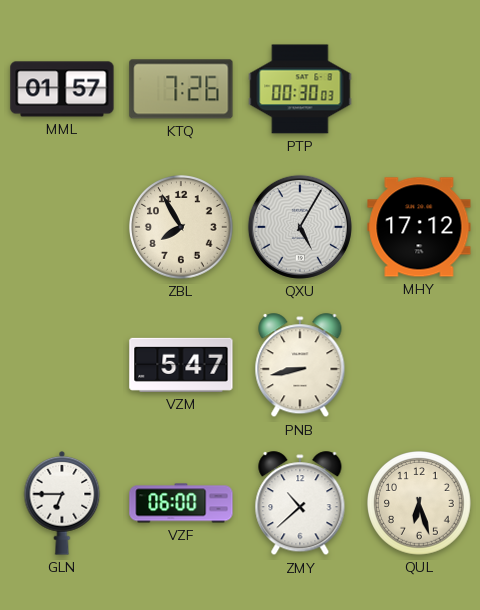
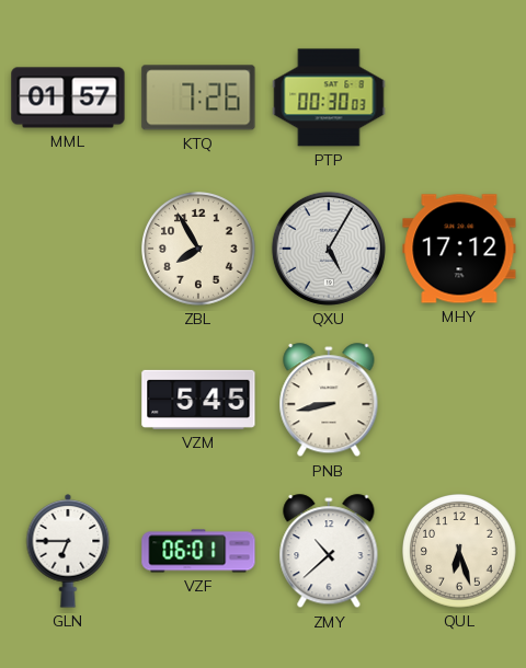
VZM: 5:47 -> 5:45 (198, 400)
VZF: 06:00 -> 06:01 (198, 551)
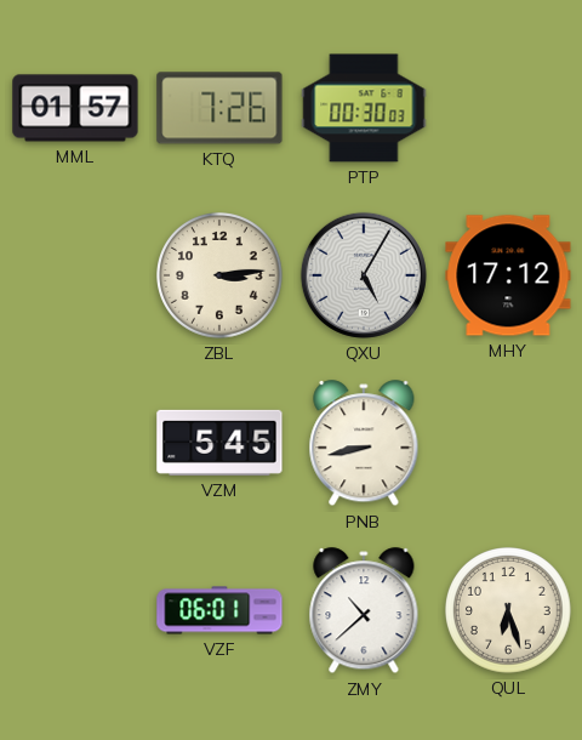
ZBL: 7:55 -> 3:14 (221, 277)
GLN: 6:45 -> none (68, 552)
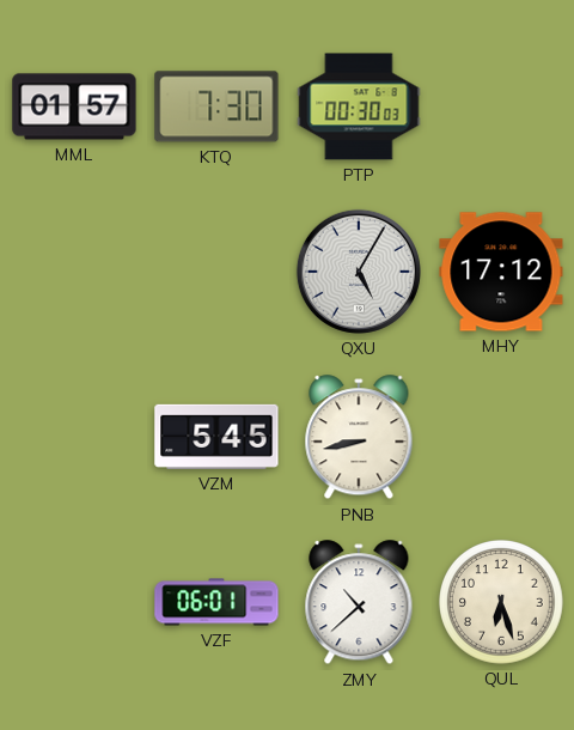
KTQ: 7:26 -> 7:30 (216, 107)
ZBL: 3:14 -> none (221, 277)
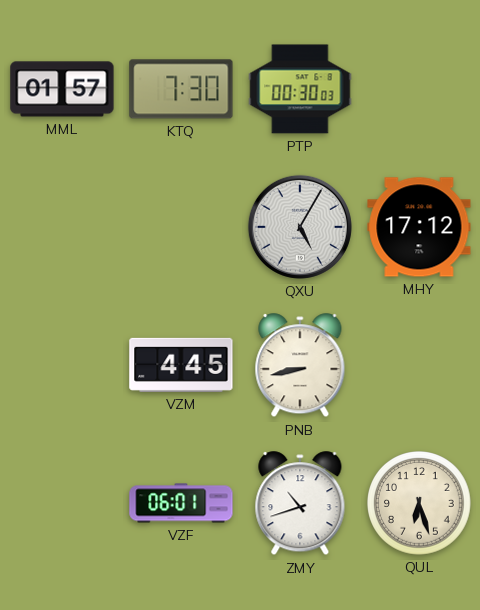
VZM: 5:45 -> 4:45 (181, 365)
ZMY: 10:38 -> 10:42 (300, 504)
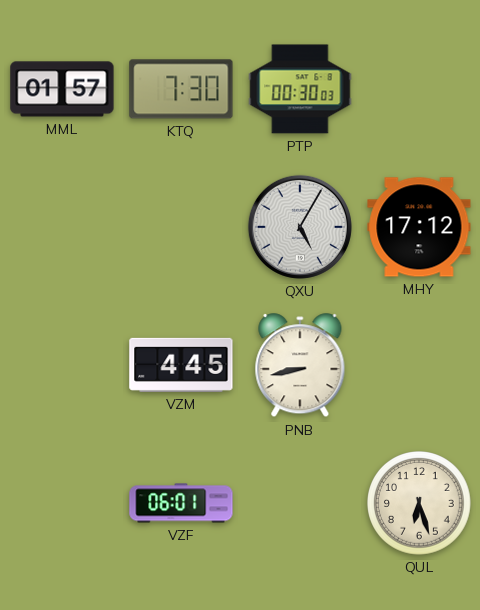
ZMY: 10:42 -> none (300, 504)
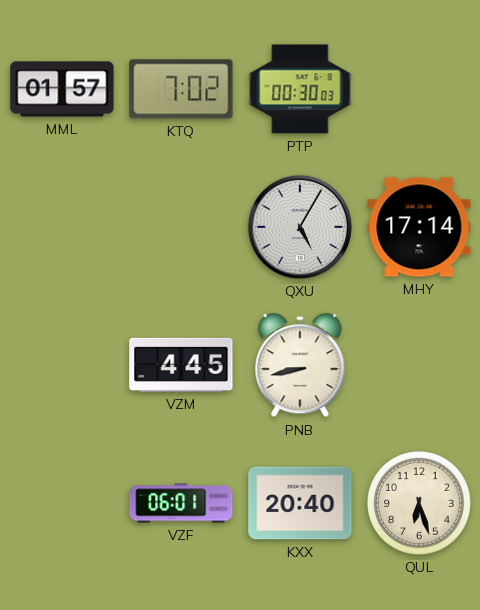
KTQ: 7:30 -> 7:02 (181, 89)
MHY: 17:12 -> 17:14 (419, 227)
KXX: none -> 20:40 (300, 503)
